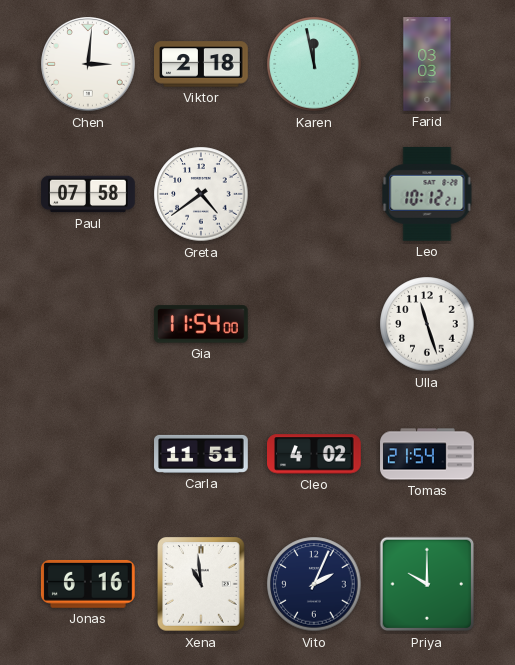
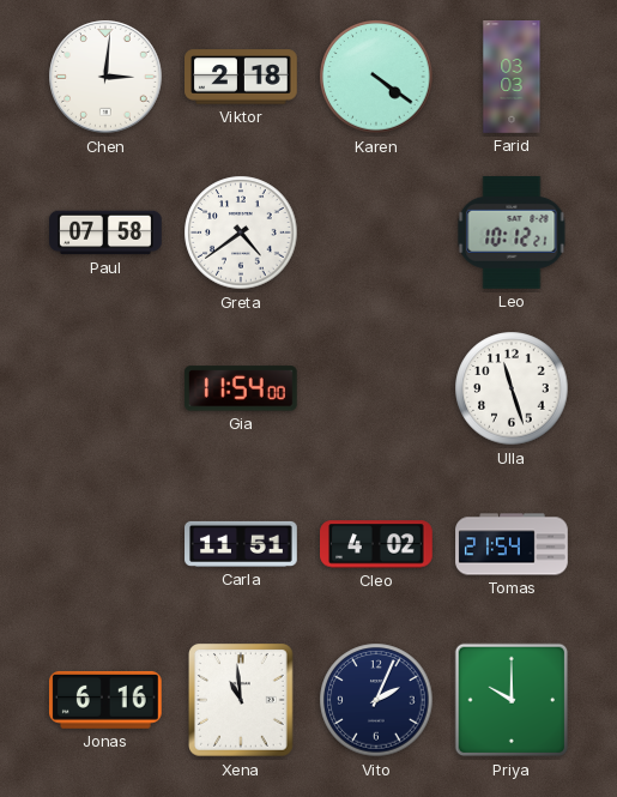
Karen: 11:58 -> 4:21 (376, 77)
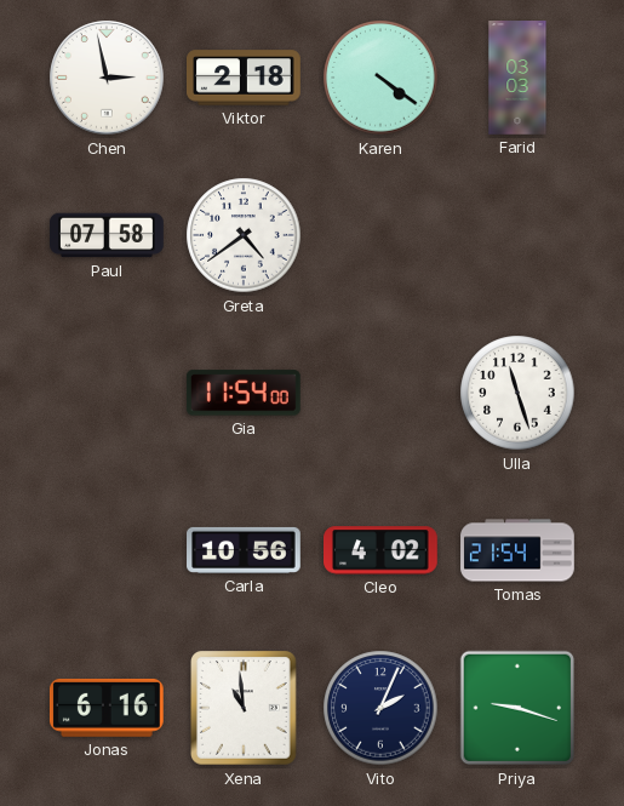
Chen: 3:01 -> 2:58 (107, 78)
Leo: 10:12 -> none (512, 233)
Carla: 11:51 -> 10:56 (244, 550)
Priya: 10:00 -> 9:18 (517, 708)
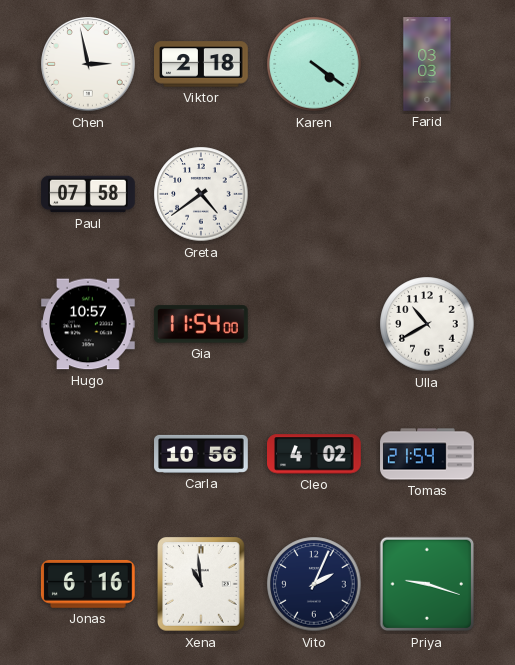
Hugo: none -> 10:57 (89, 324)
Ulla: 11:27 -> 10:40 (427, 324)
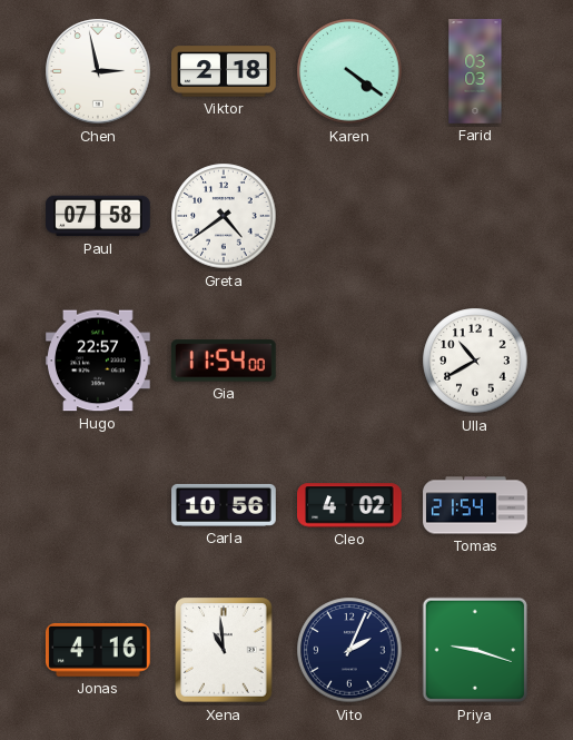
Hugo: 10:57 -> 22:57 (99, 361)
Jonas: 6:16 -> 4:16 (98, 650)
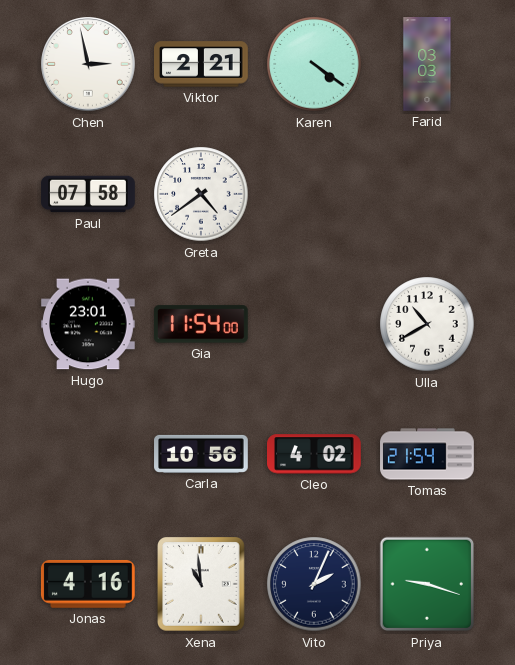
Viktor: 2:18 -> 2:21 (202, 64)
Hugo: 22:57 -> 23:01 (89, 324)
